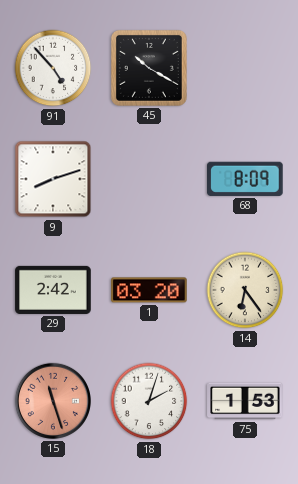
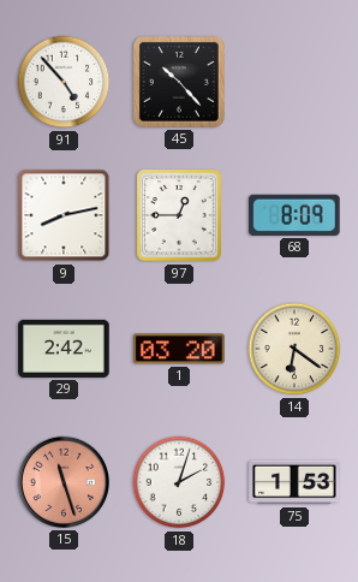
45: 10:20 -> 10:23 (179, 82)
9: 8:12 -> 8:13 (64, 215)
97: none -> 12:45 (179, 215)
14: 6:24 -> 6:21 (294, 349)
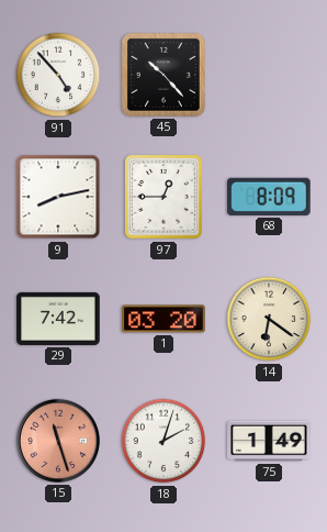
29: 2:42 -> 7:42 (58, 319)
75: 1:53 -> 1:49 (269, 441)
